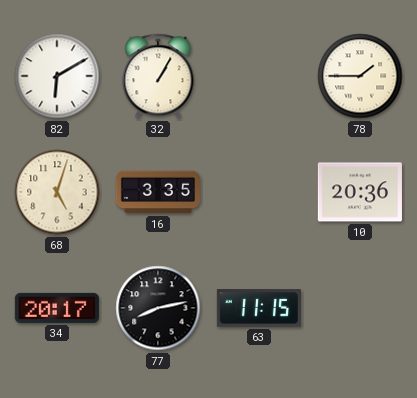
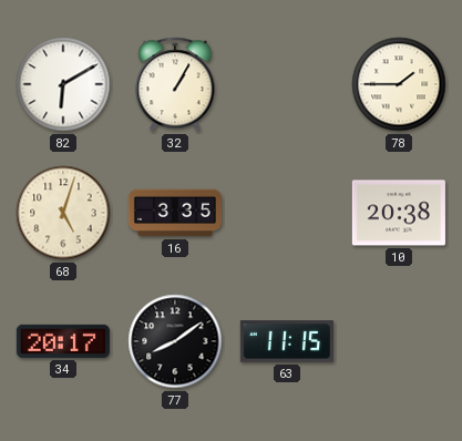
10: 20:36 -> 20:38 (399, 213)
77: 8:13 -> 8:09 (175, 341)
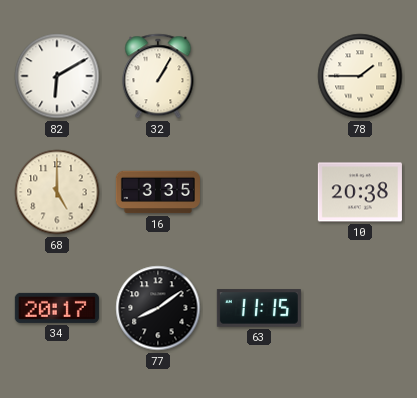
68: 5:03 -> 5:00 (57, 192)
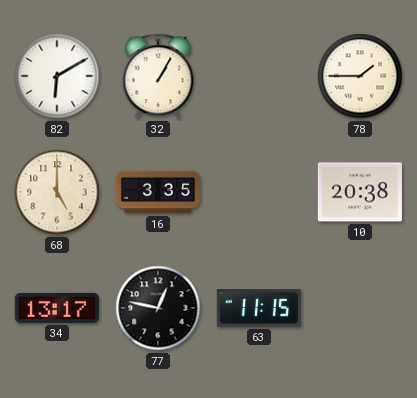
34: 20:17 -> 13:17 (57, 308)
77: 8:09 -> 12:47 (158, 308)
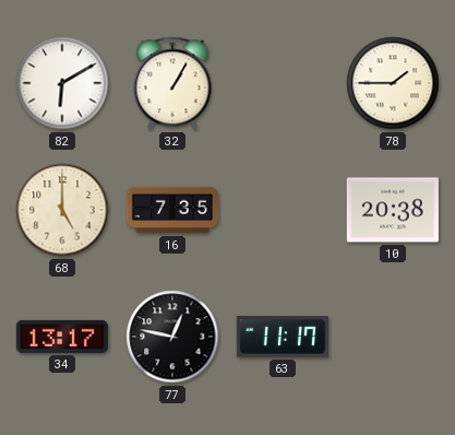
16: 3:35 -> 7:35 (172, 210)
63: 11:15 -> 11:17 (283, 337)
